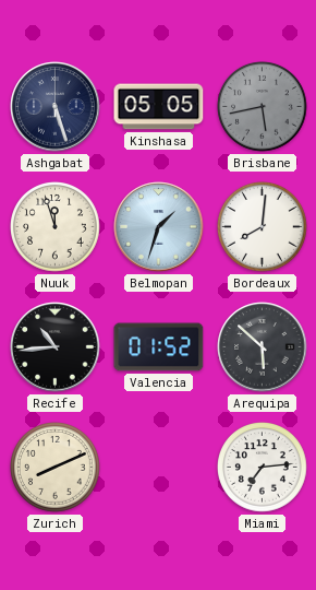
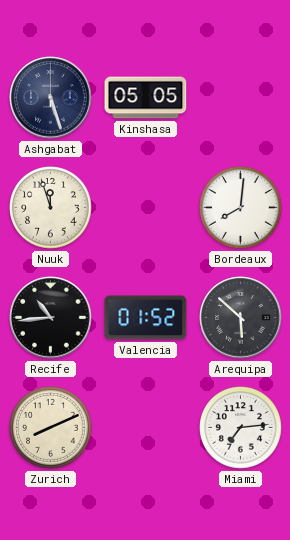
Brisbane: 5:43 -> none (263, 107)
Belmopan: 1:33 -> none (159, 227)
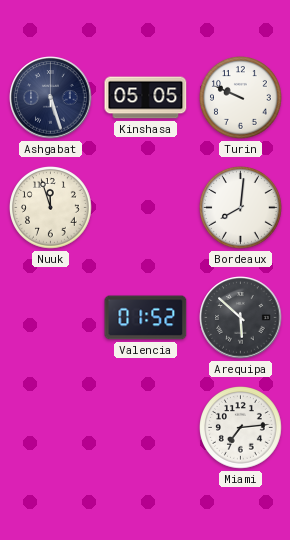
Turin: none -> 9:49 (241, 98)
Recife: 10:44 -> none (51, 318)
Zurich: 8:11 -> none (51, 428)
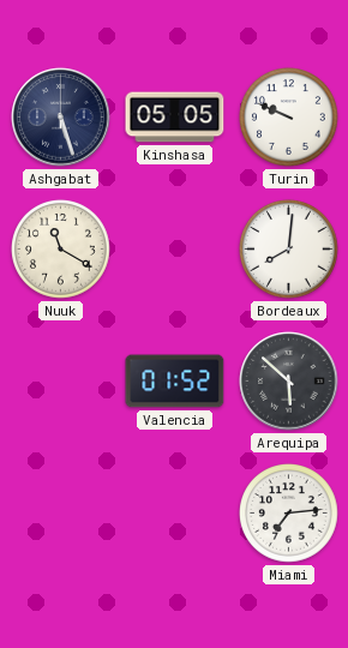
Nuuk: 11:57 -> 11:20 (61, 250)
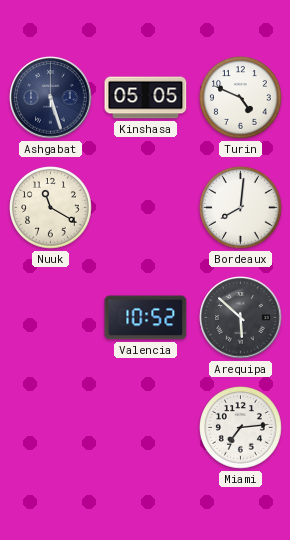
Turin: 9:49 -> 4:49 (241, 98)
Valencia: 01:52 -> 10:52 (146, 318)
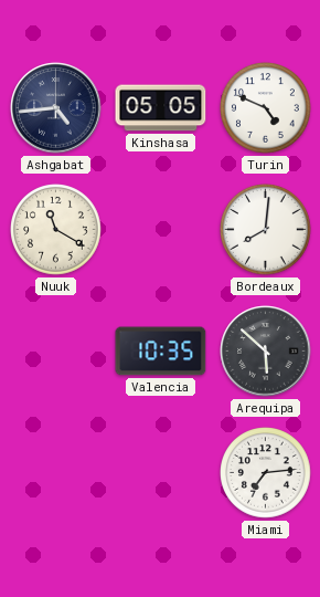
Ashgabat: 5:27 -> 4:44 (56, 108)
Valencia: 10:52 -> 10:35 (161, 352)
